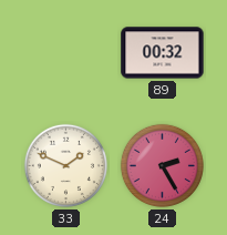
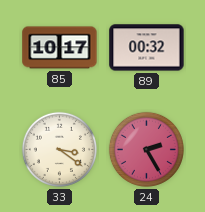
85: none -> 10:17 (60, 48)
33: 1:49 -> 3:21 (59, 149)
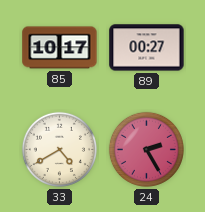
89: 00:32 -> 00:27 (147, 48)
33: 3:21 -> 4:40 (59, 149)
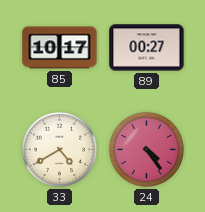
24: 2:25 -> 4:24 (146, 149)
